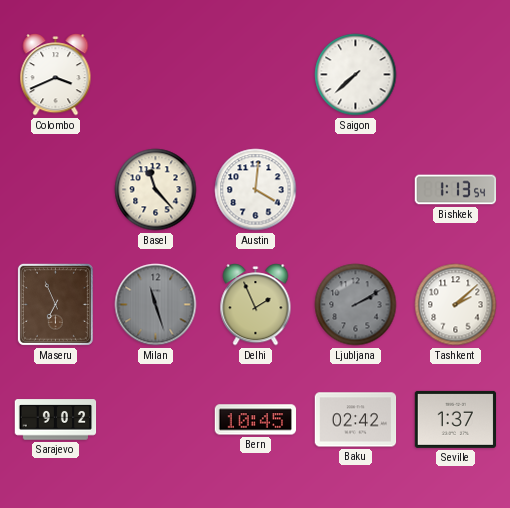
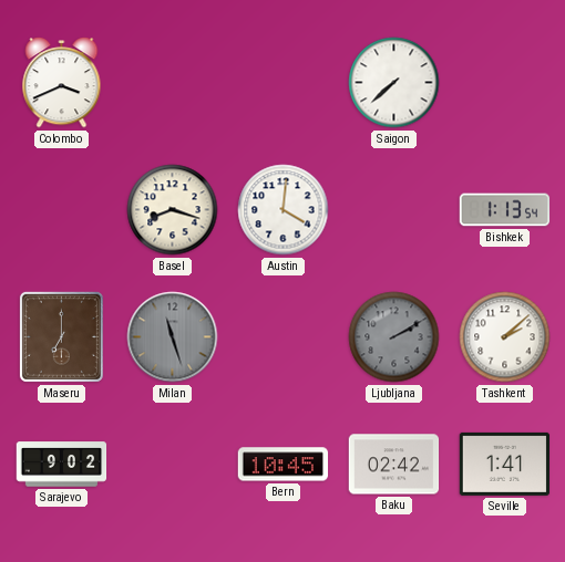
Basel: 11:23 -> 8:18 (173, 210)
Maseru: 6:56 -> 7:00 (61, 336)
Delhi: 1:56 -> none (256, 305)
Seville: 1:37 -> 1:41 (505, 464)
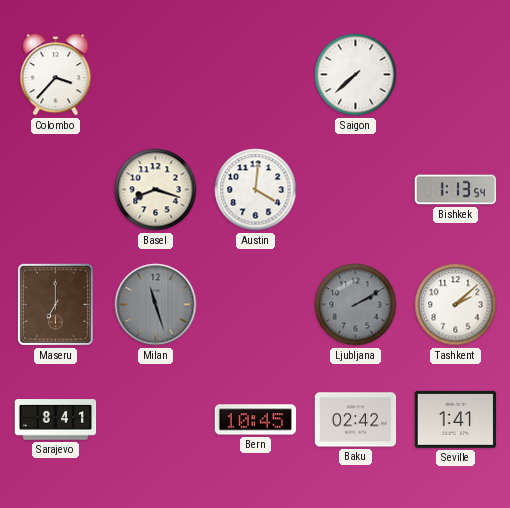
Colombo: 3:41 -> 3:37 (56, 75)
Sarajevo: 9:02 -> 8:41 (56, 420)
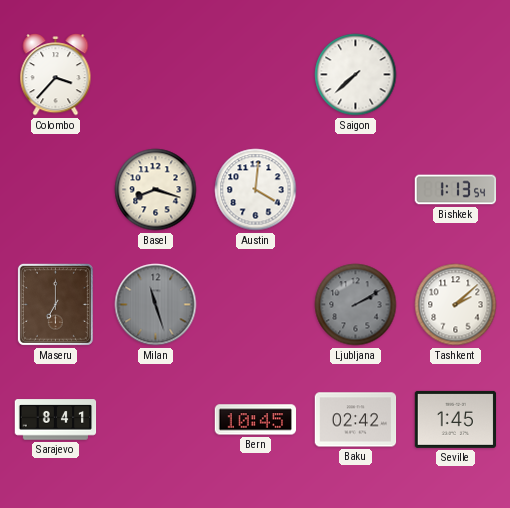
Seville: 1:41 -> 1:45 (456, 419)
